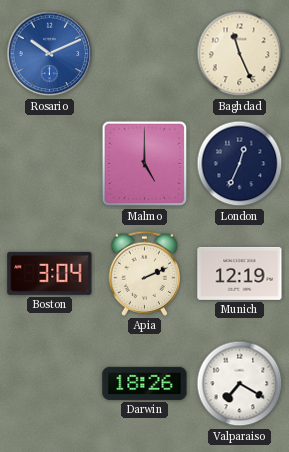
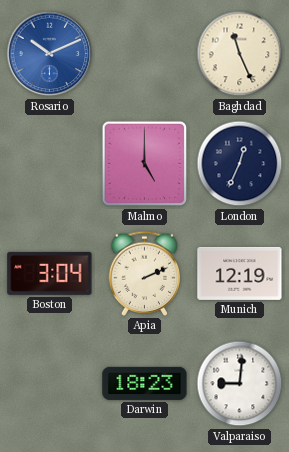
Darwin: 18:26 -> 18:23 (145, 383)
Valparaiso: 7:20 -> 9:01 (240, 384)
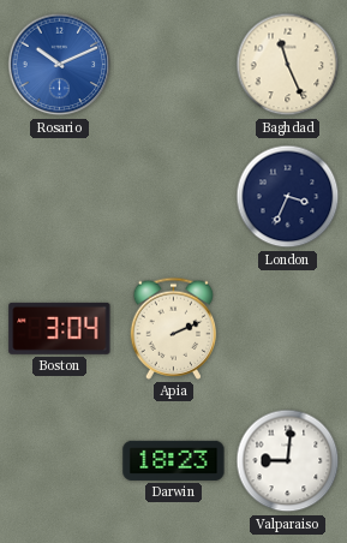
Malmo: 5:00 -> none (145, 164)
London: 12:34 -> 3:34 (288, 197)
Munich: 12:19 -> none (240, 273)
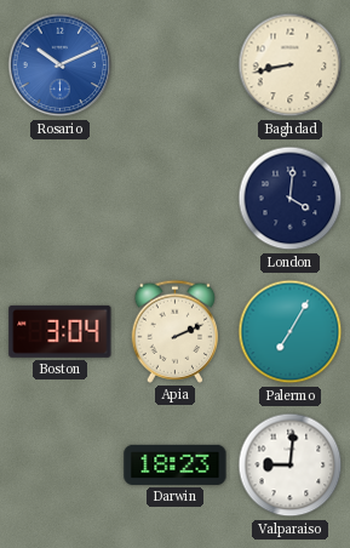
Baghdad: 11:26 -> 8:43 (291, 65)
London: 3:34 -> 4:01 (291, 199)
Palermo: none -> 7:05 (291, 332)
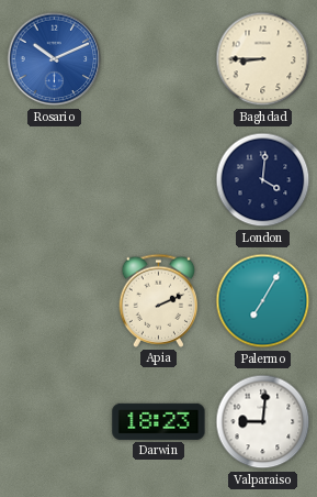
Baghdad: 8:43 -> 8:45 (263, 59)
Boston: 3:04 -> none (61, 331)
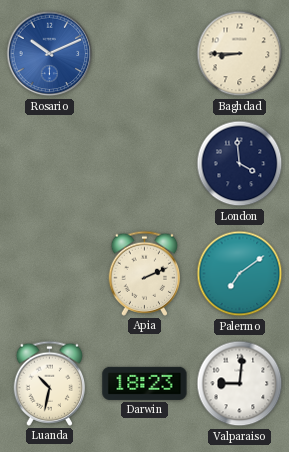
London: 4:01 -> 3:59 (240, 164)
Palermo: 7:05 -> 7:09 (240, 274)
Luanda: none -> 10:32 (50, 383)
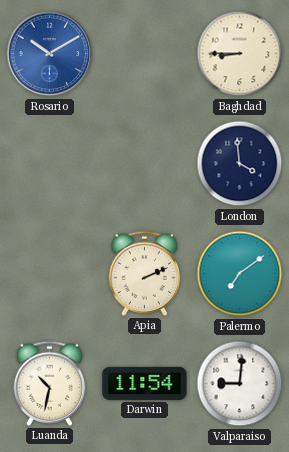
Rosario: 10:11 -> 10:10 (50, 54)
Darwin: 18:23 -> 11:54 (145, 383)
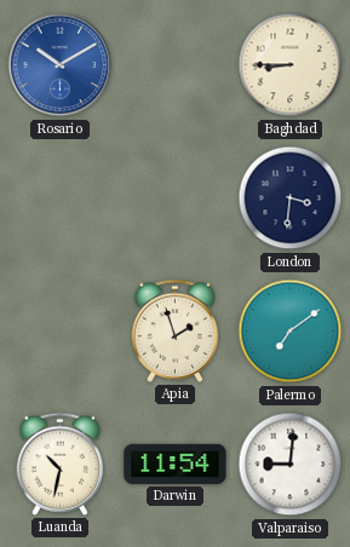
London: 3:59 -> 3:31 (291, 198)
Apia: 2:11 -> 1:57 (176, 330)
